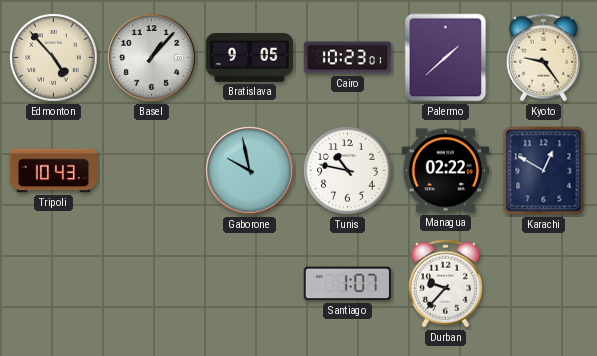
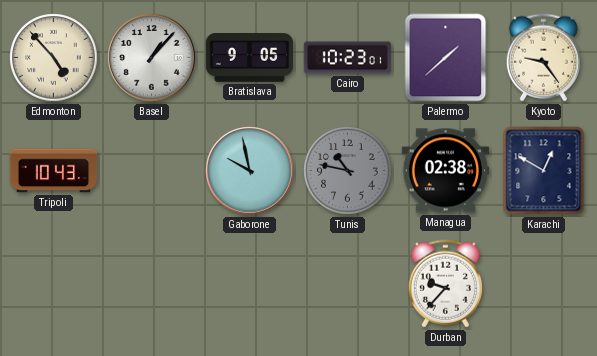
Tunis dial: white -> grey (348, 171)
Managua: 02:22 -> 02:38 (446, 171)
Santiago: 1:07 -> none (348, 284)
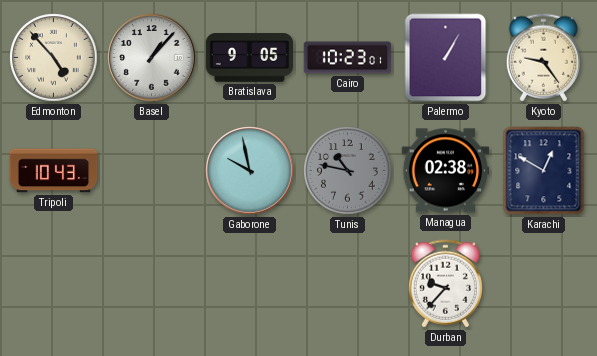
Palermo: 1:38 -> 1:05 (446, 58)
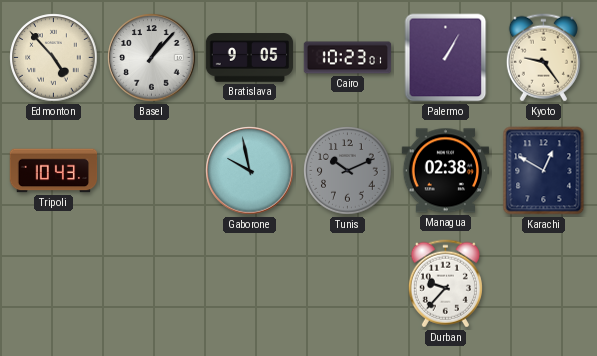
Tunis: 10:47 -> 10:11 (348, 171)
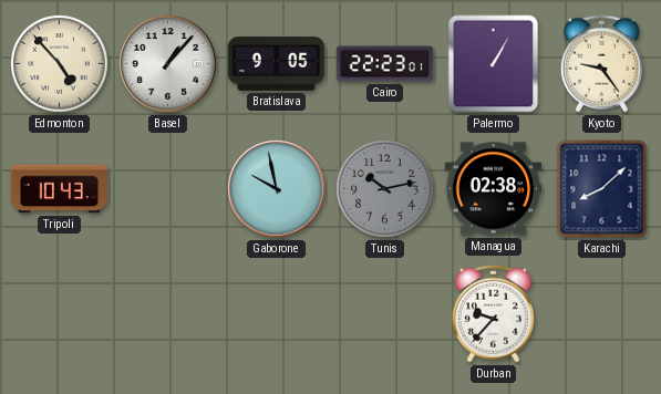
Cairo: 10:23 -> 22:23 (385, 64)
Tunis: 10:11 -> 10:13 (385, 189)
Karachi: 12:50 -> 8:08 (602, 189)
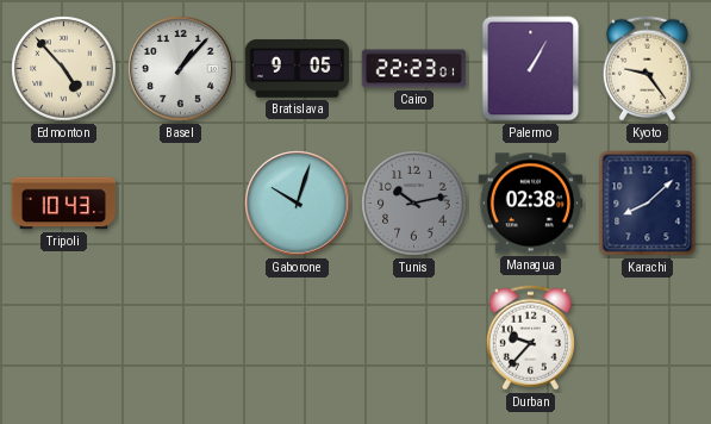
Gaborone: 9:58 -> 10:03 (298, 204)
